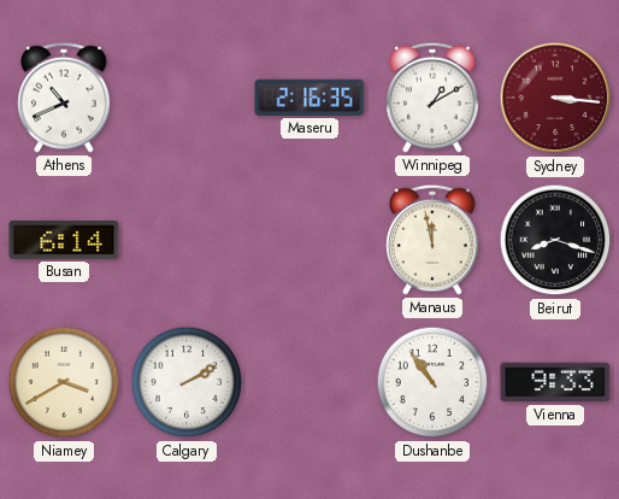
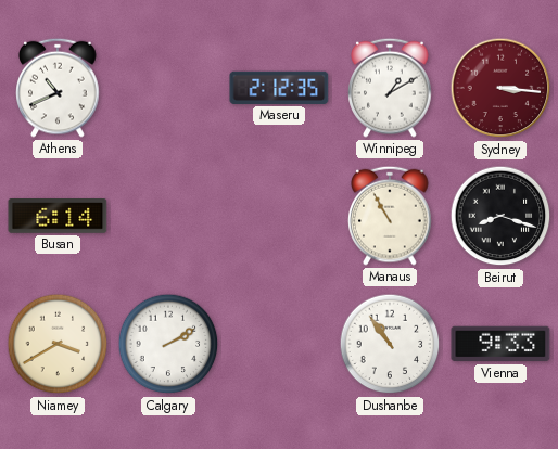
Maseru: 2:16 -> 2:12 (279, 88)
Manaus: 11:58 -> 10:55 (390, 216)
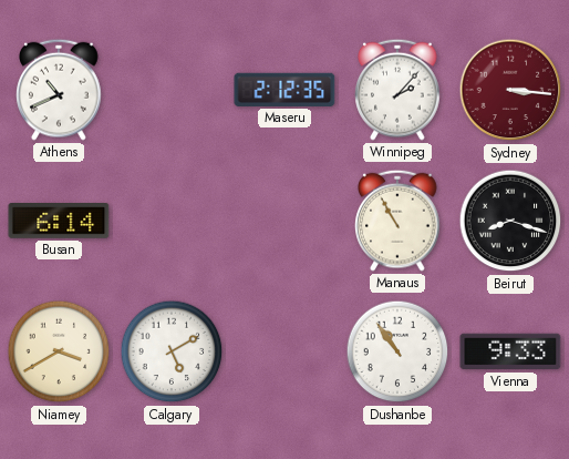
Winnipeg: 1:10 -> 2:07 (397, 90)
Calgary: 2:10 -> 5:10 (172, 351)
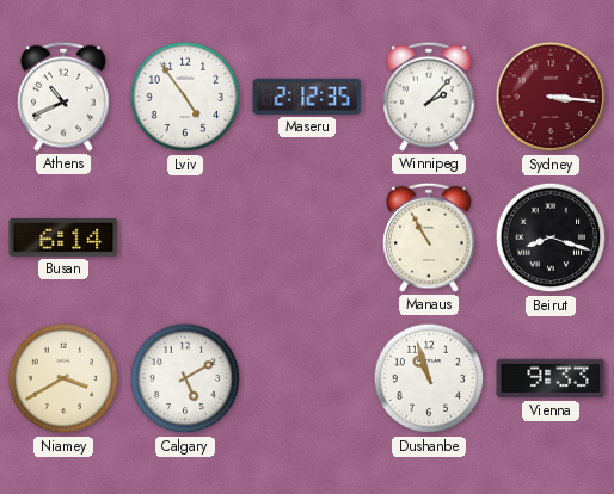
Lviv: none -> 4:54 (185, 97)
Dushanbe: 10:54 -> 10:57 (429, 378)
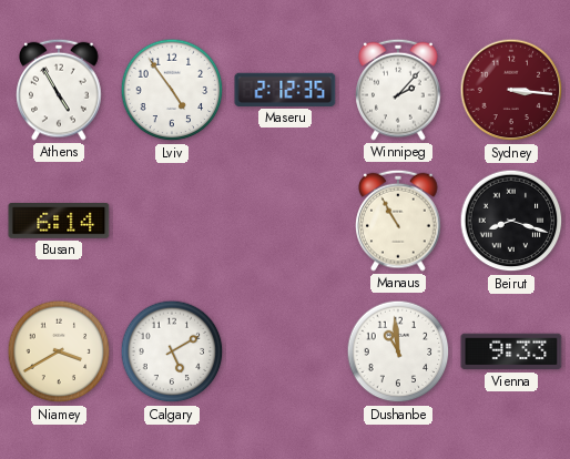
Athens: 10:41 -> 4:55 (59, 90)
Dushanbe: 10:57 -> 10:59 (398, 351)
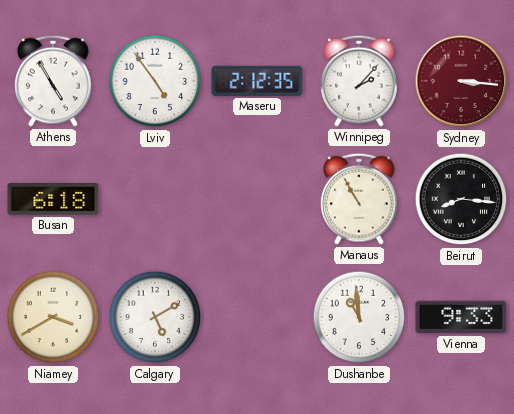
Busan: 6:14 -> 6:18 (53, 199)
Beirut: 8:18 -> 8:16 (461, 199)
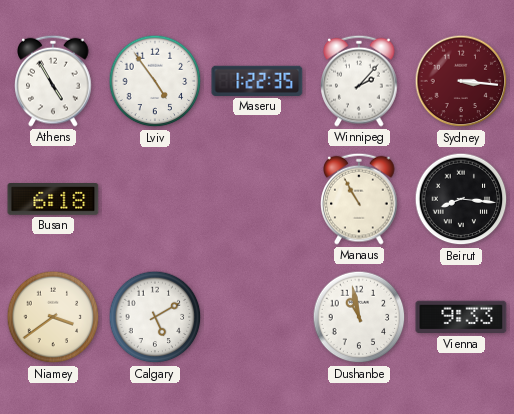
Maseru: 2:12 -> 1:22 (257, 81)
Niamey: 3:40 -> 3:39 (53, 317)
Dushanbe: 10:59 -> 10:58 (359, 317)
